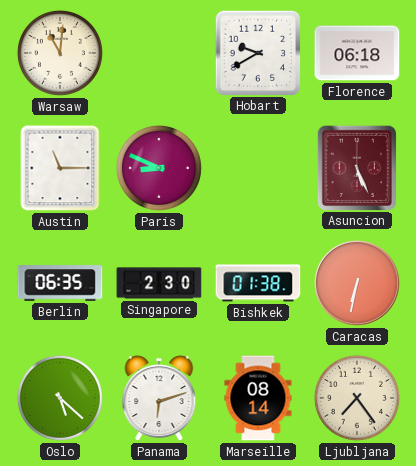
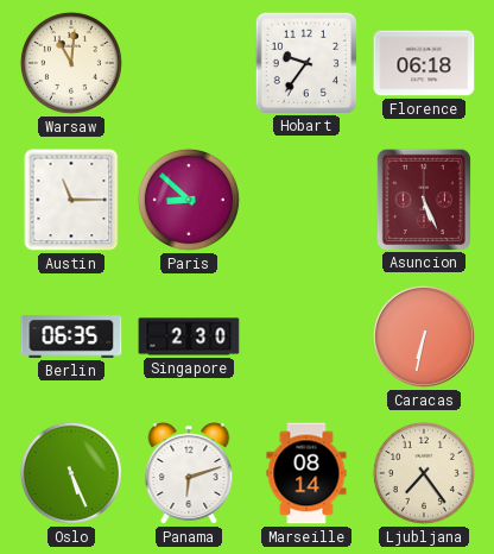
Hobart: 9:40 -> 9:36 (305, 62)
Paris: 8:49 -> 8:52 (189, 200)
Bishkek: 01:38 -> none (258, 283)
Oslo: 5:22 -> 5:26 (71, 473)
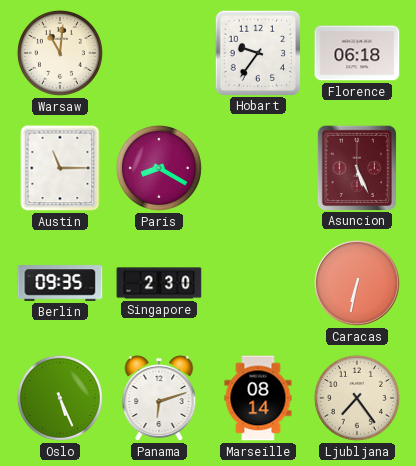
Paris: 8:52 -> 8:20 (159, 168)
Berlin: 06:35 -> 09:35 (60, 283)
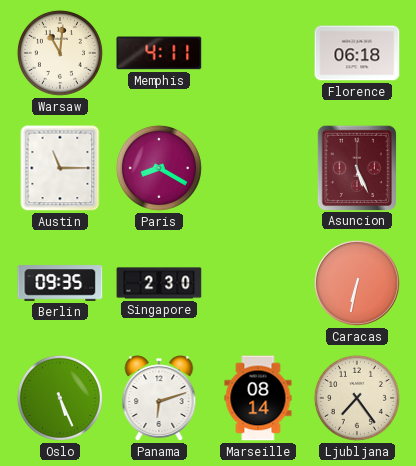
Memphis: none -> 4:11 (159, 53)
Hobart: 9:36 -> none (257, 52)
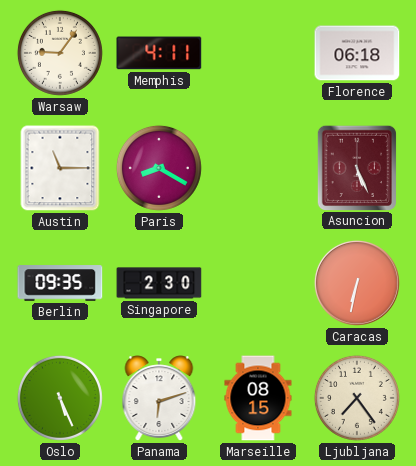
Warsaw: 11:01 -> 9:06 (60, 53)
Marseille: 08:14 -> 08:15 (258, 398)
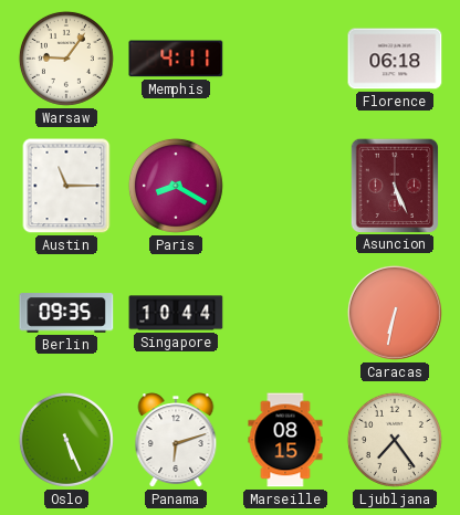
Singapore: 2:30 -> 10:44 (176, 313)
